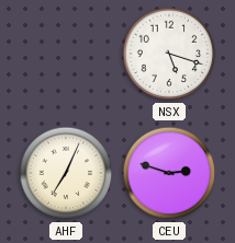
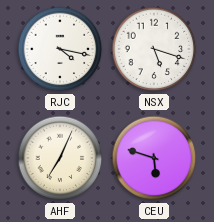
RJC: none -> 4:17 (60, 49)
CEU: 2:48 -> 5:48 (154, 158)
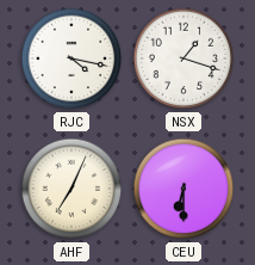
NSX: 5:18 -> 1:18 (184, 58)
CEU: 5:48 -> 6:30 (184, 189)
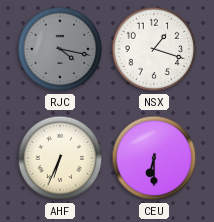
RJC dial: white -> grey (60, 49)
AHF: 7:04 -> 6:34 (60, 158)
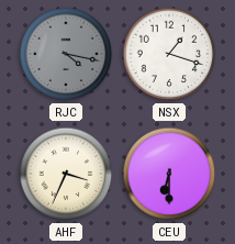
AHF: 6:34 -> 3:34 (66, 174)
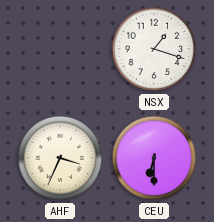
RJC: 4:17 -> none (66, 54)
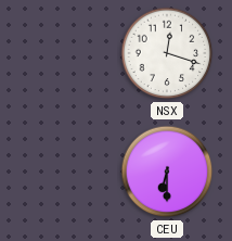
NSX: 1:18 -> 12:18 (167, 53)
AHF: 3:34 -> none (60, 158)
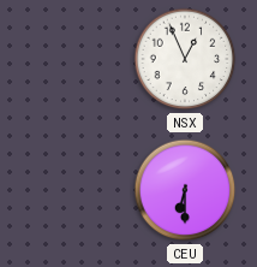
NSX: 12:18 -> 12:56 (185, 59)
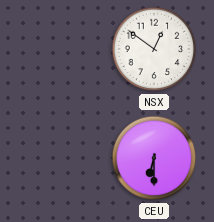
NSX: 12:56 -> 12:51 (154, 49)
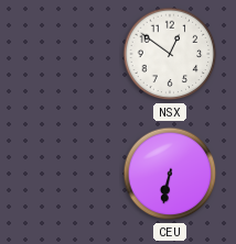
CEU: 6:30 -> 6:32 (170, 174)
